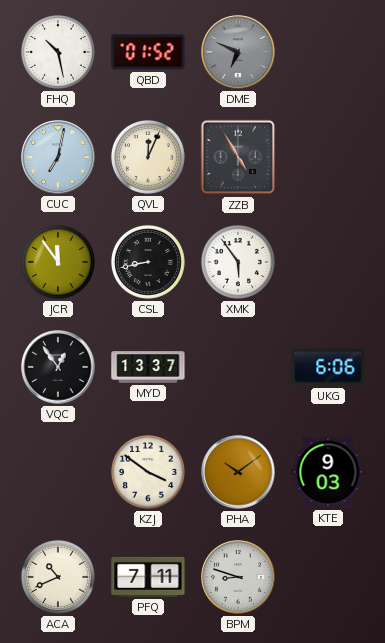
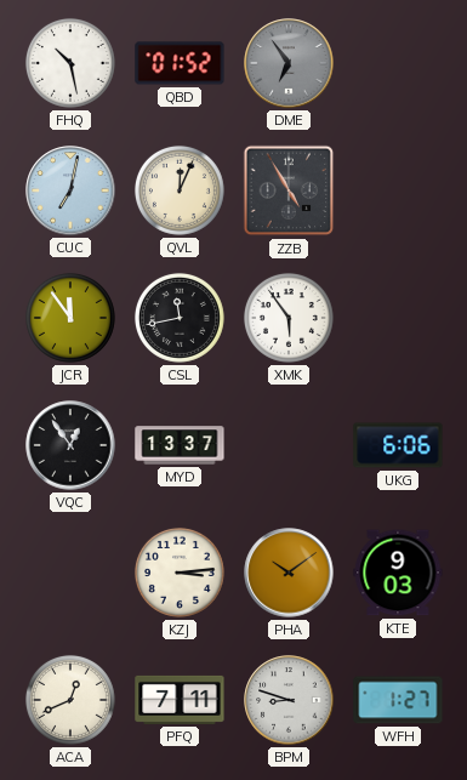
DME: 6:49 -> 6:54 (289, 63)
CSL: 8:43 -> 11:43 (180, 318)
KZJ: 3:51 -> 3:14 (180, 573)
ACA: 10:41 -> 12:41 (70, 700)
WFH: none -> 1:27 (398, 700)
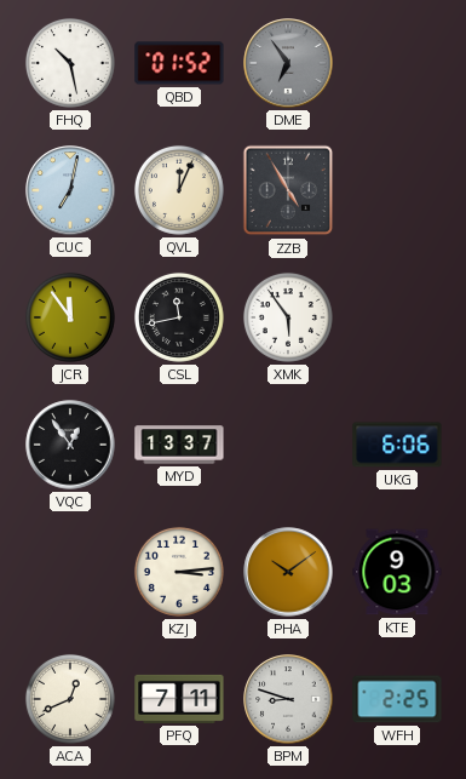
WFH: 1:27 -> 2:25 (397, 699)
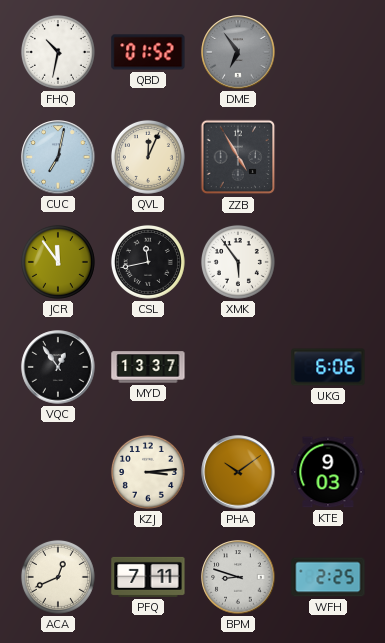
FHQ: 10:28 -> 10:32 (58, 52)
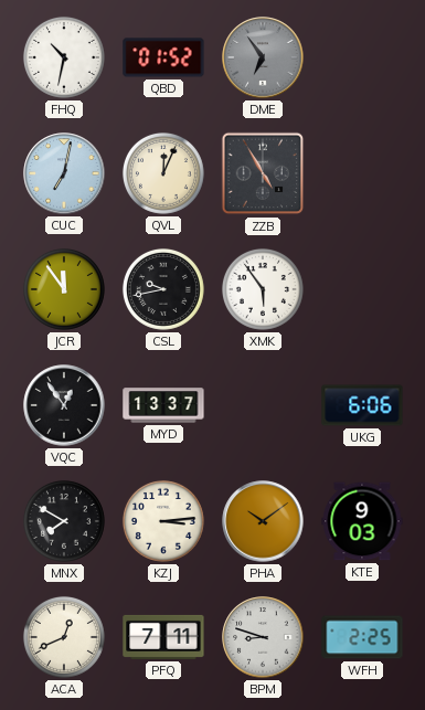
CSL: 11:43 -> 9:43 (163, 289)
MNX: none -> 7:50 (64, 521)
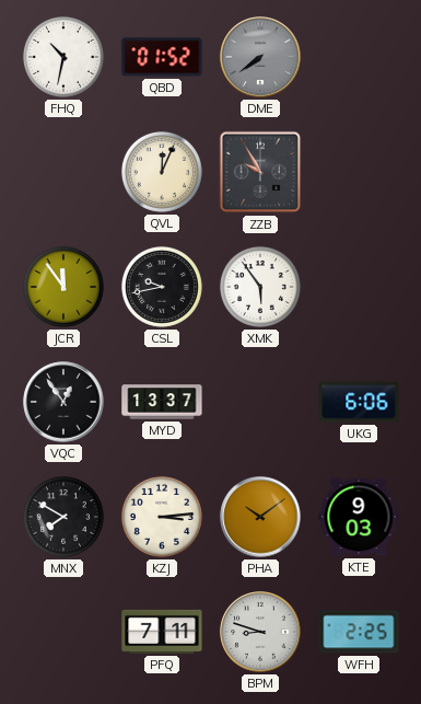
DME: 6:54 -> 7:39 (260, 57)
CUC: 7:02 -> none (64, 173)
ZZB: 4:55 -> 9:55 (260, 172)
ACA: 12:41 -> none (64, 637)
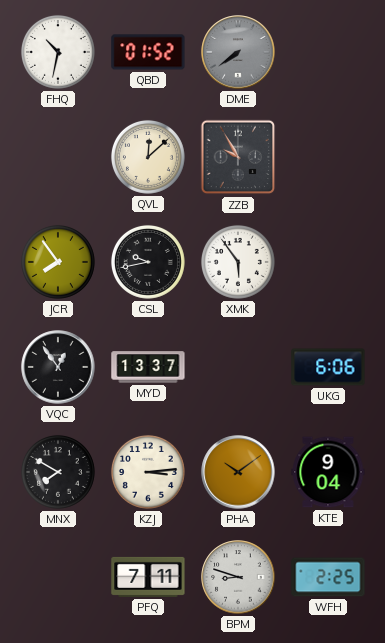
QVL: 12:04 -> 12:08 (148, 157)
JCR: 11:54 -> 7:54 (58, 262)
KTE: 9:03 -> 9:04 (328, 472)
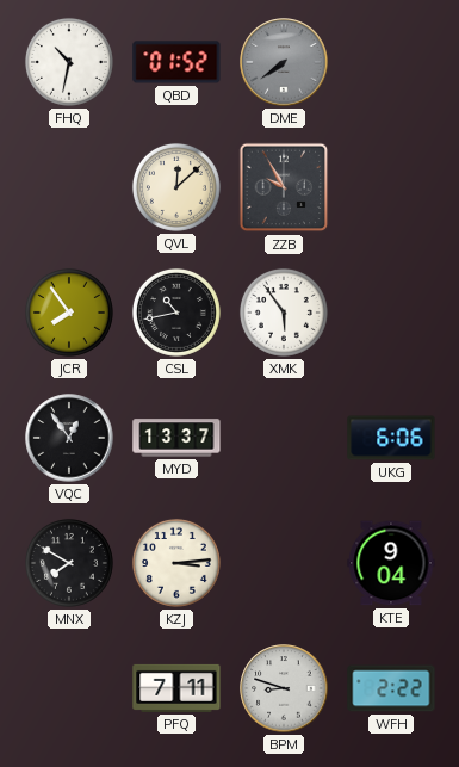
CSL: 9:43 -> 10:43 (176, 313)
PHA: 10:09 -> none (238, 472)
WFH: 2:25 -> 2:22 (391, 688)
